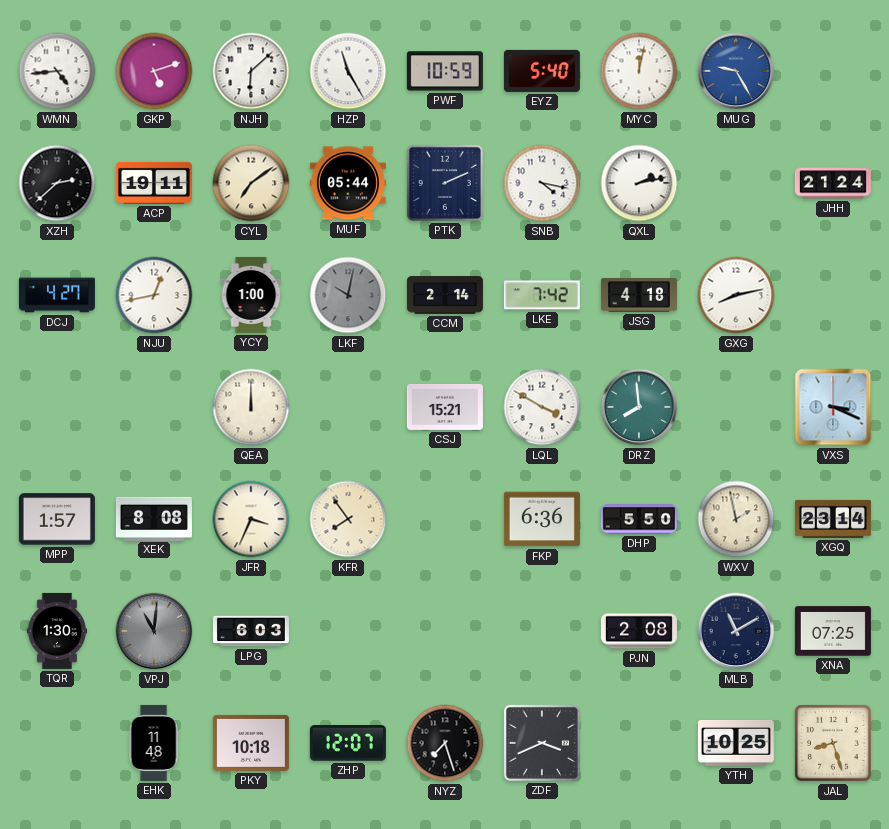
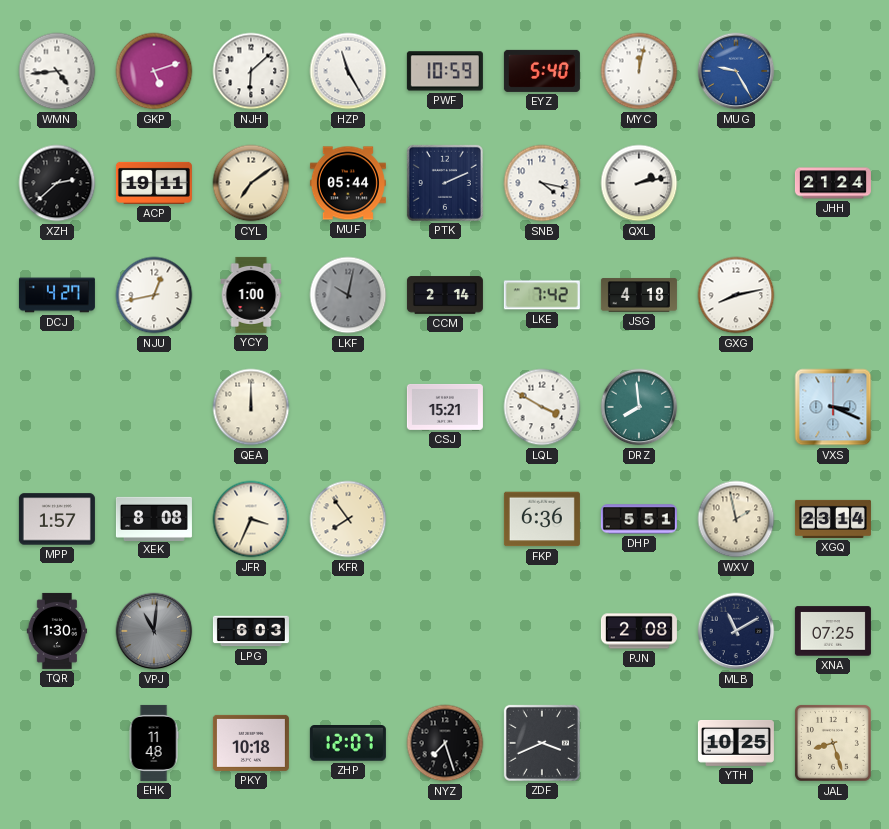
DHP: 5:50 -> 5:51 (639, 519)
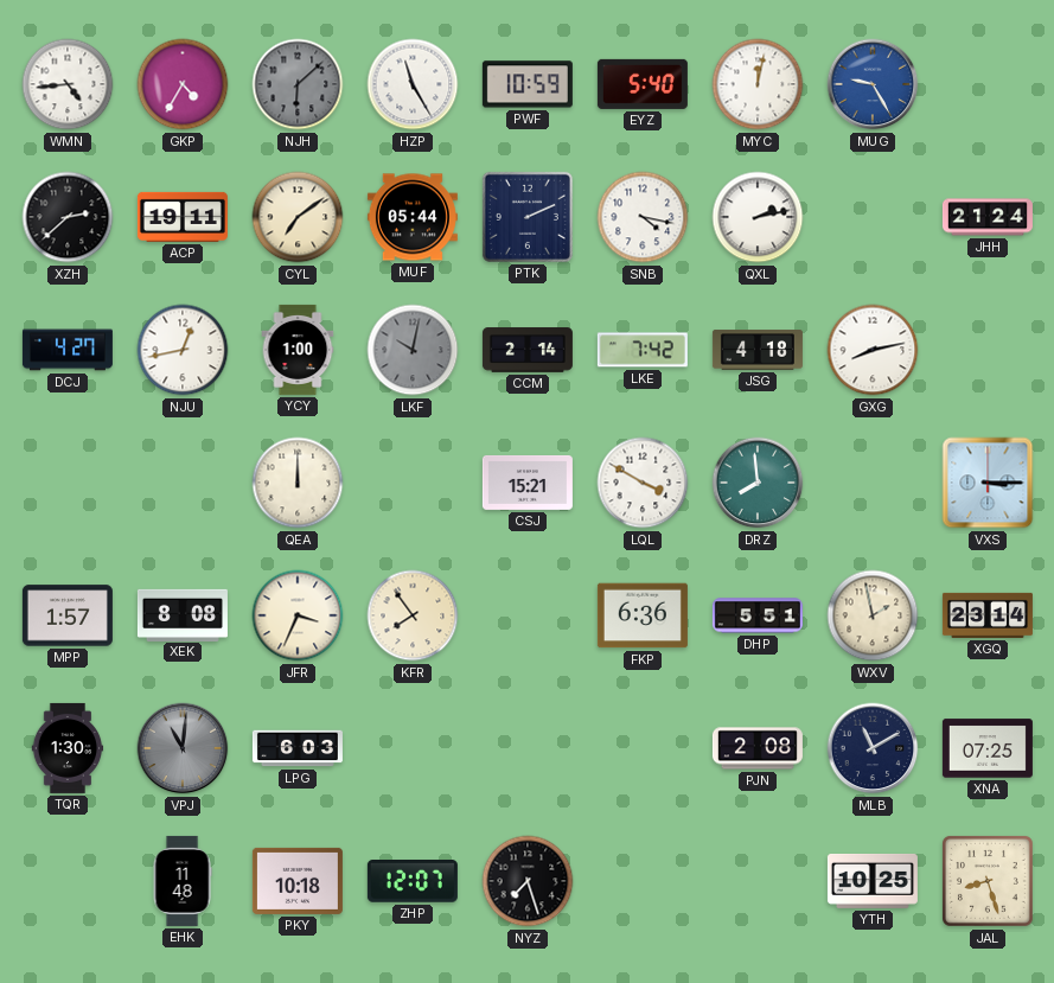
GKP: 5:12 -> 4:35 (183, 84)
NJH dial: white -> grey (298, 84)
VXS: 3:19 -> 3:15 (988, 483)
ZDF: 3:41 -> none (542, 743)
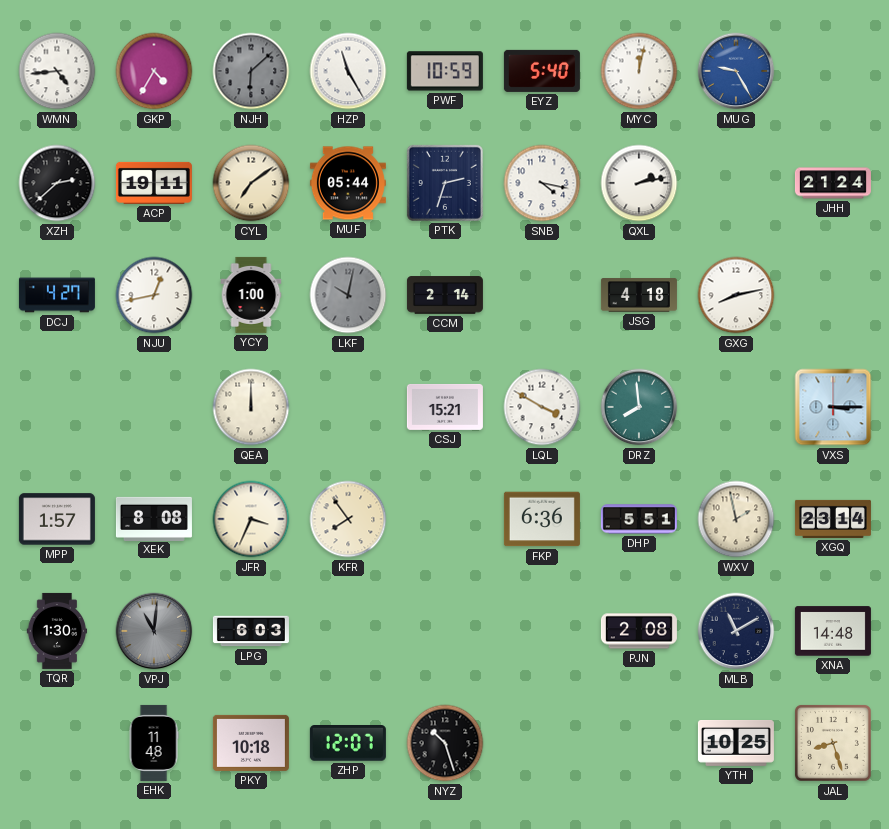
PTK: 2:11 -> 2:33 (445, 183)
LKE: 7:42 -> none (643, 350)
XNA: 07:25 -> 14:48 (833, 631)
NYZ: 7:27 -> 10:27 (445, 743)
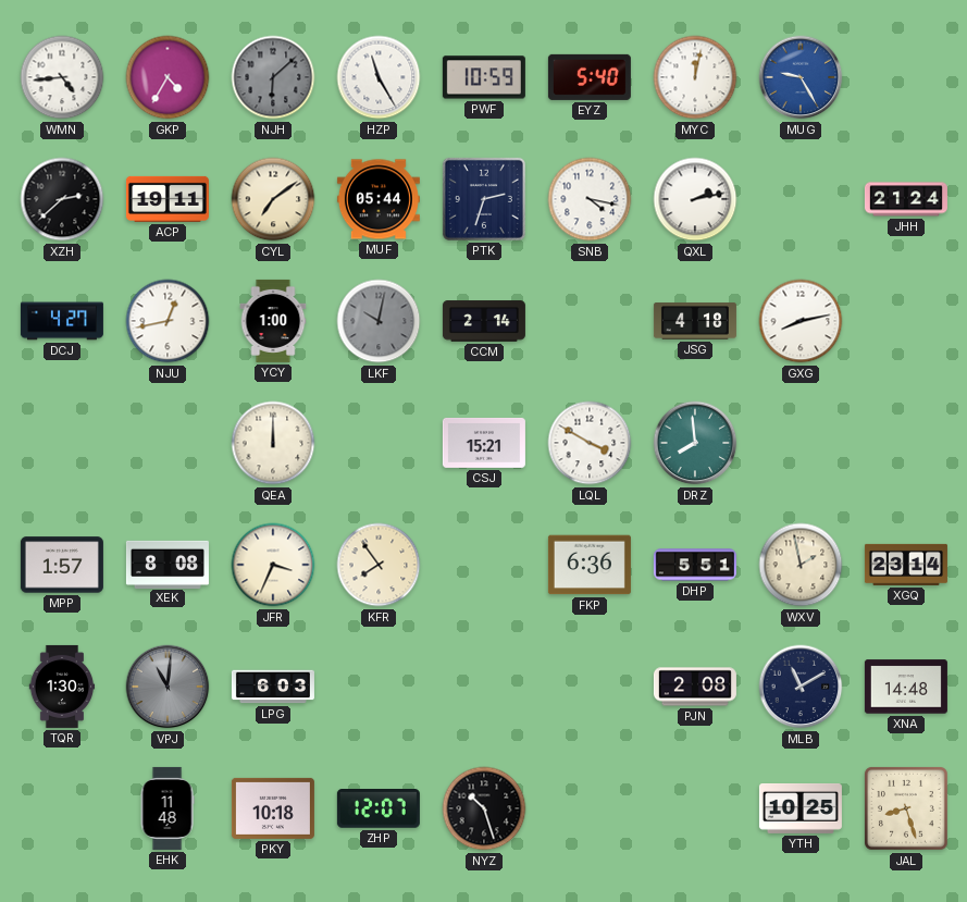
VXS: 3:15 -> none (833, 407)
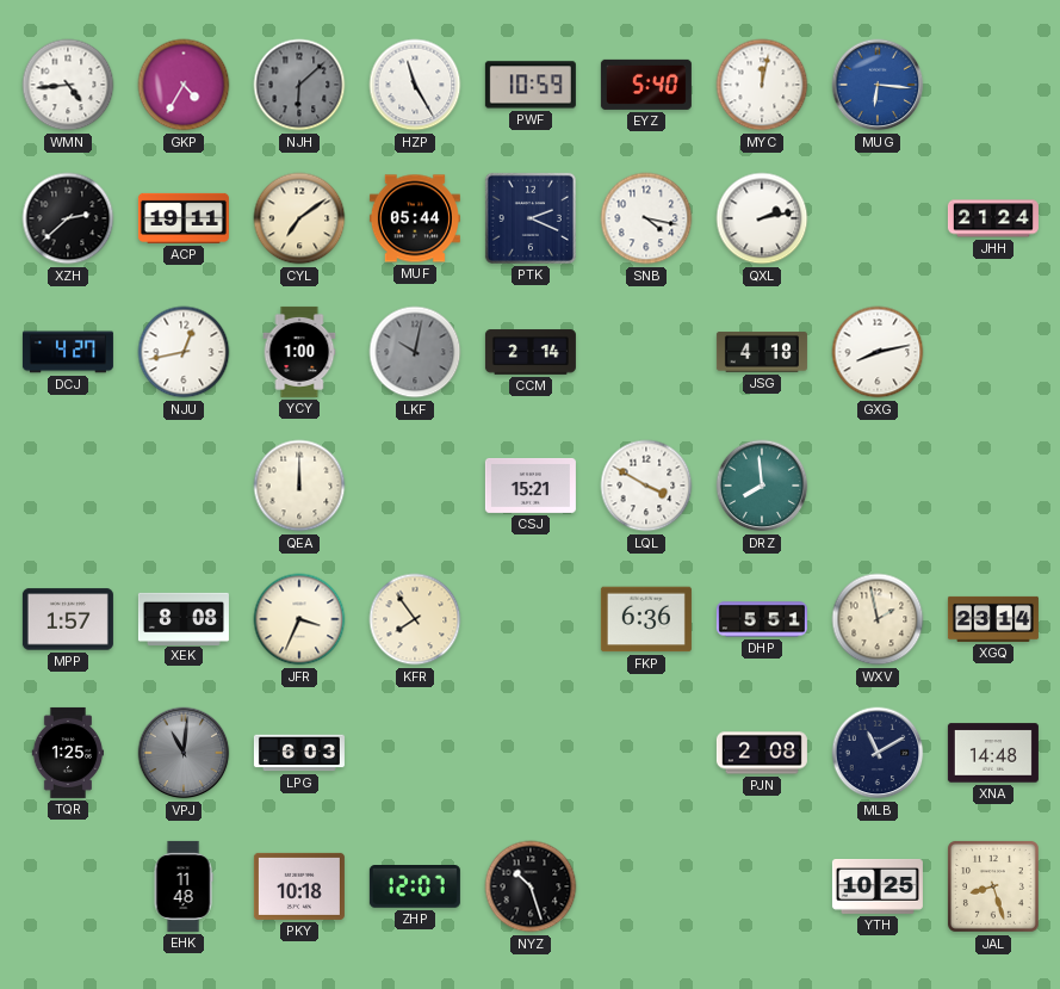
MUG: 9:25 -> 6:16 (878, 85)
PTK: 2:33 -> 2:19 (531, 218)
TQR: 1:30 -> 1:25 (68, 753)
